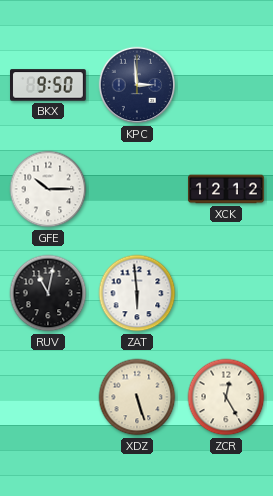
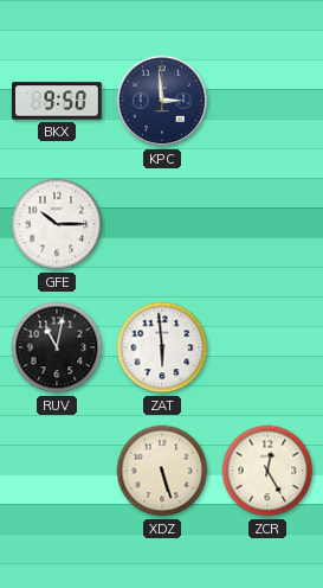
XCK: 12:12 -> none (226, 189)
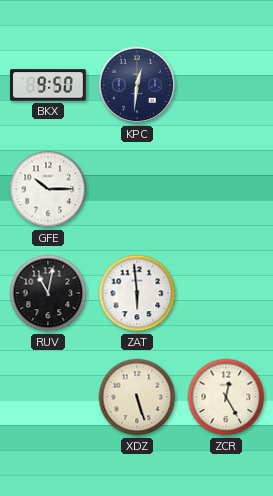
KPC: 2:59 -> 12:31 (137, 85)
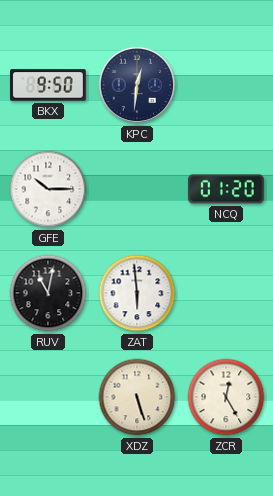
NCQ: none -> 01:20 (227, 189)
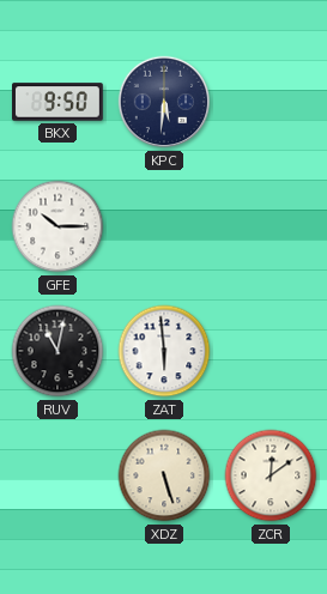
KPC: 12:31 -> 5:31 (164, 102)
NCQ: 01:20 -> none (227, 189)
ZCR: 12:25 -> 12:09 (271, 475)
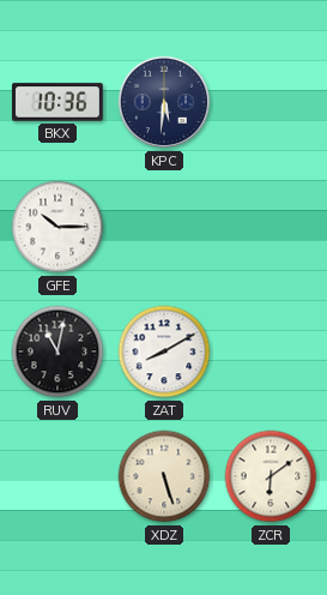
BKX: 9:50 -> 10:36 (59, 102)
ZAT: 5:59 -> 8:10 (164, 351)
ZCR: 12:09 -> 6:09 (271, 476)
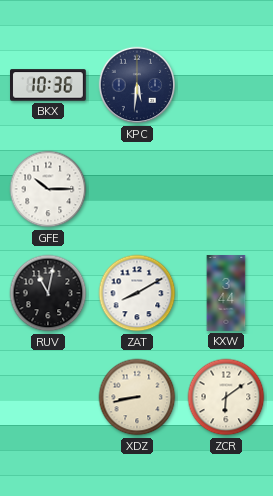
KXW: none -> 3:44 (226, 293)
XDZ: 5:27 -> 8:43 (137, 397)
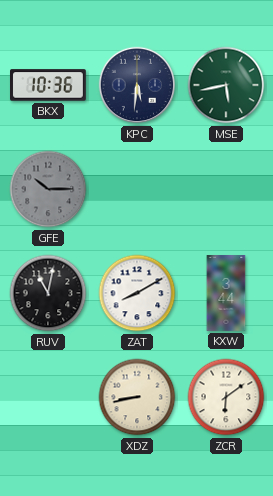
MSE: none -> 5:43 (226, 85)
GFE dial: white -> grey (48, 189)
